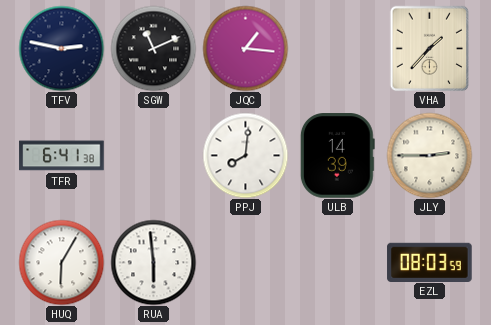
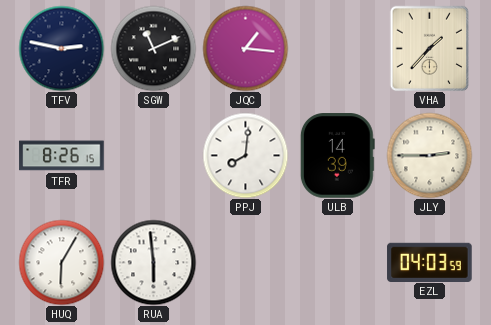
TFR: 6:41 -> 8:26 (62, 156)
EZL: 08:03 -> 04:03 (430, 262)
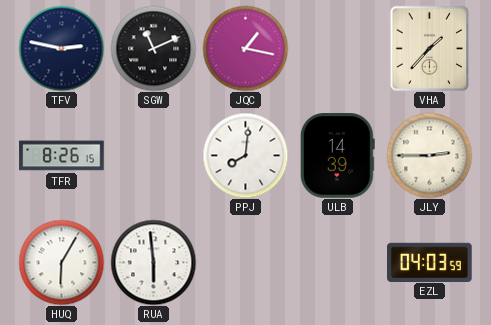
JQC: 1:16 -> 1:17 (245, 48)
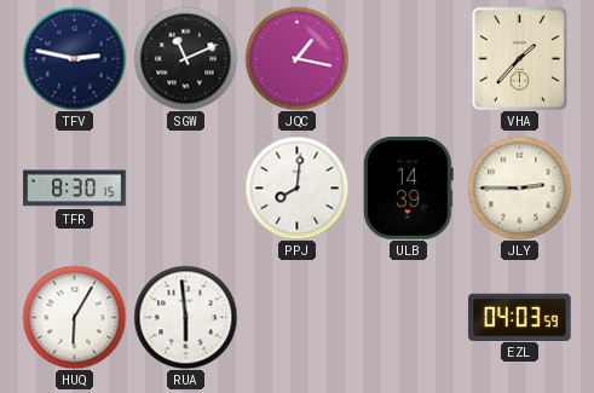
TFR: 8:26 -> 8:30 (75, 189)
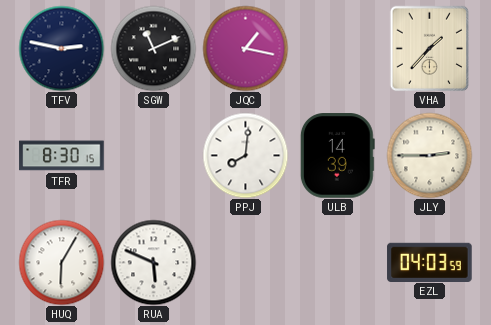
RUA: 5:59 -> 5:49 (153, 262)
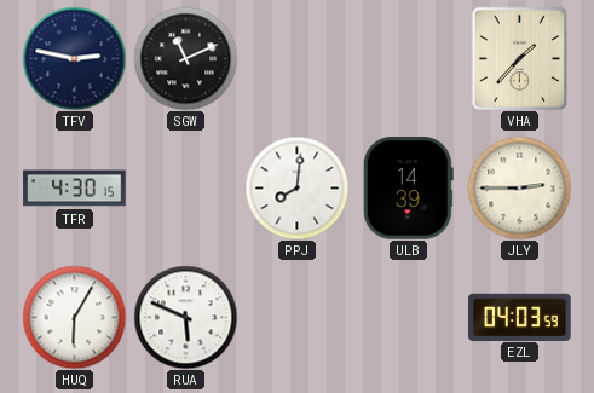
JQC: 1:17 -> none (245, 48)
TFR: 8:30 -> 4:30 (75, 189)
